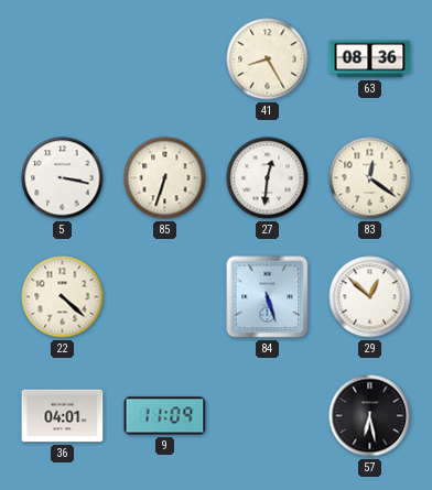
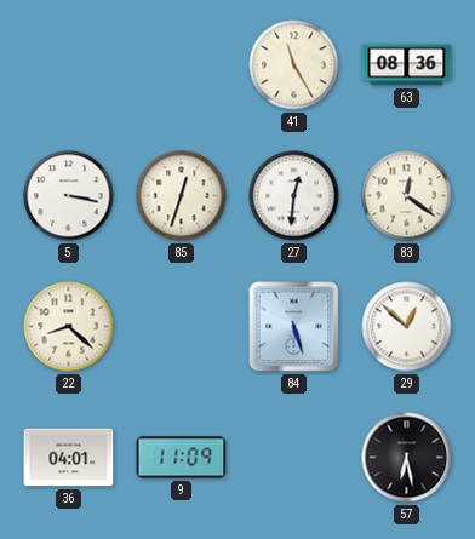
41: 8:25 -> 11:25 (294, 65)
85: 6:33 -> 12:33 (182, 196)
22: 4:22 -> 8:22 (69, 327)
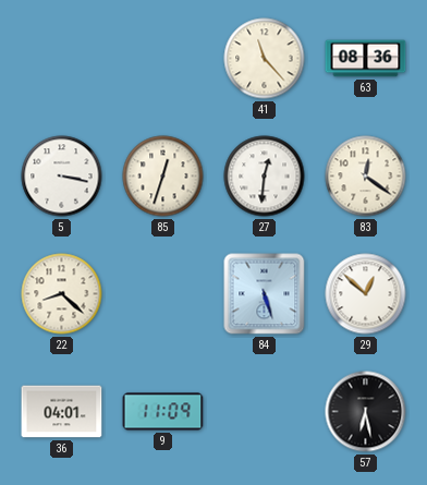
41: 11:25 -> 11:23 (265, 59)
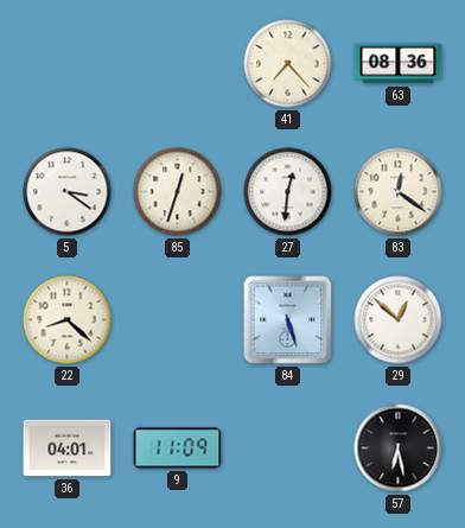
41: 11:23 -> 7:23 (288, 64)
5: 3:17 -> 3:21 (68, 192)
